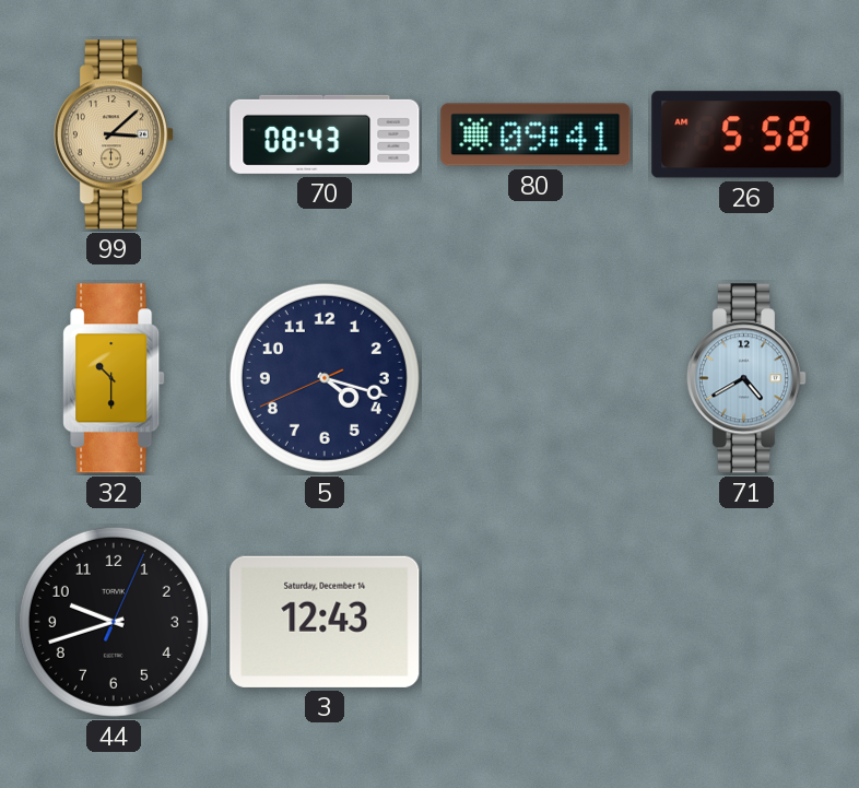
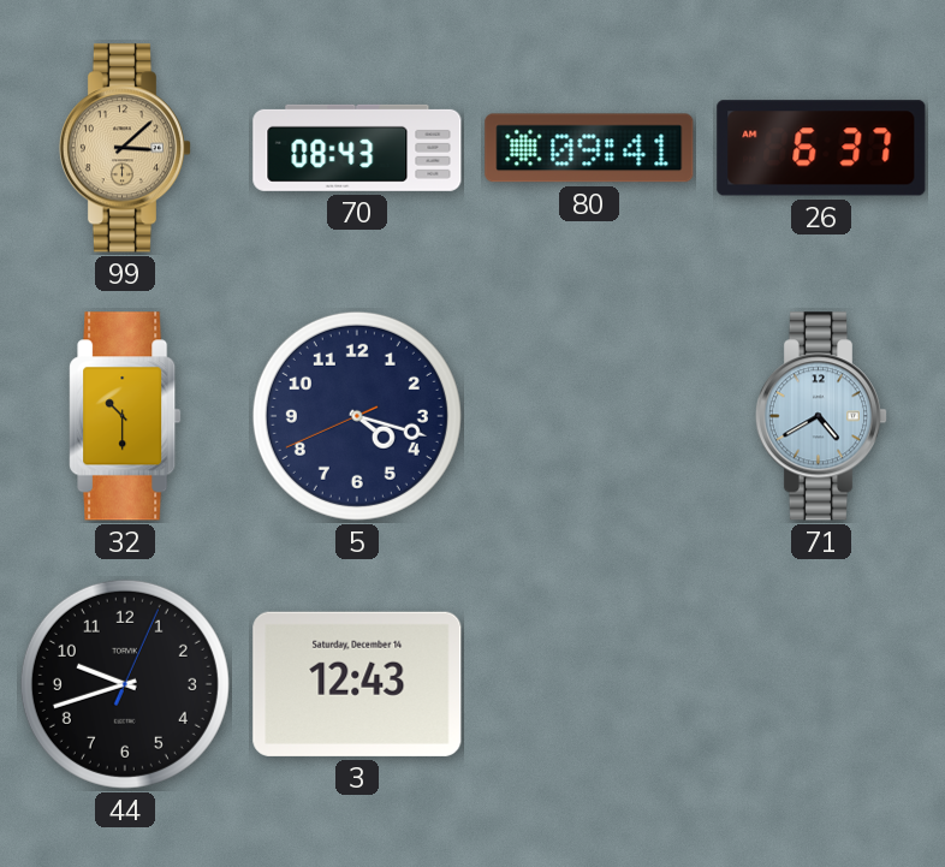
26: 5:58 -> 6:37 (821, 148)
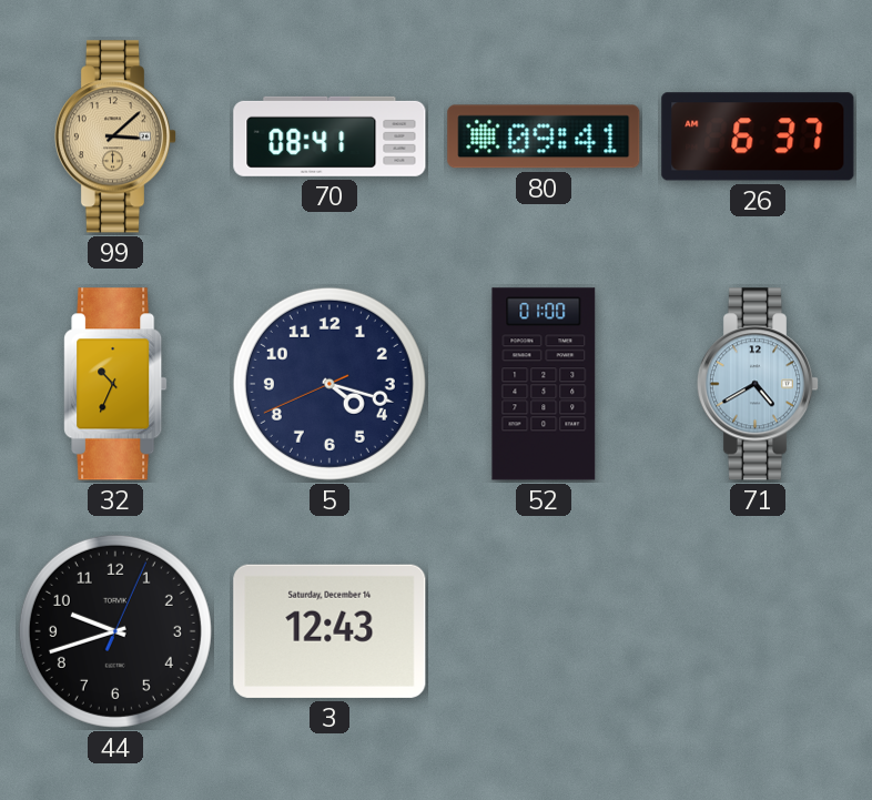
70: 08:43 -> 08:41 (329, 136)
32: 10:30 -> 10:34 (115, 384)
52: none -> 01:00 (544, 384)
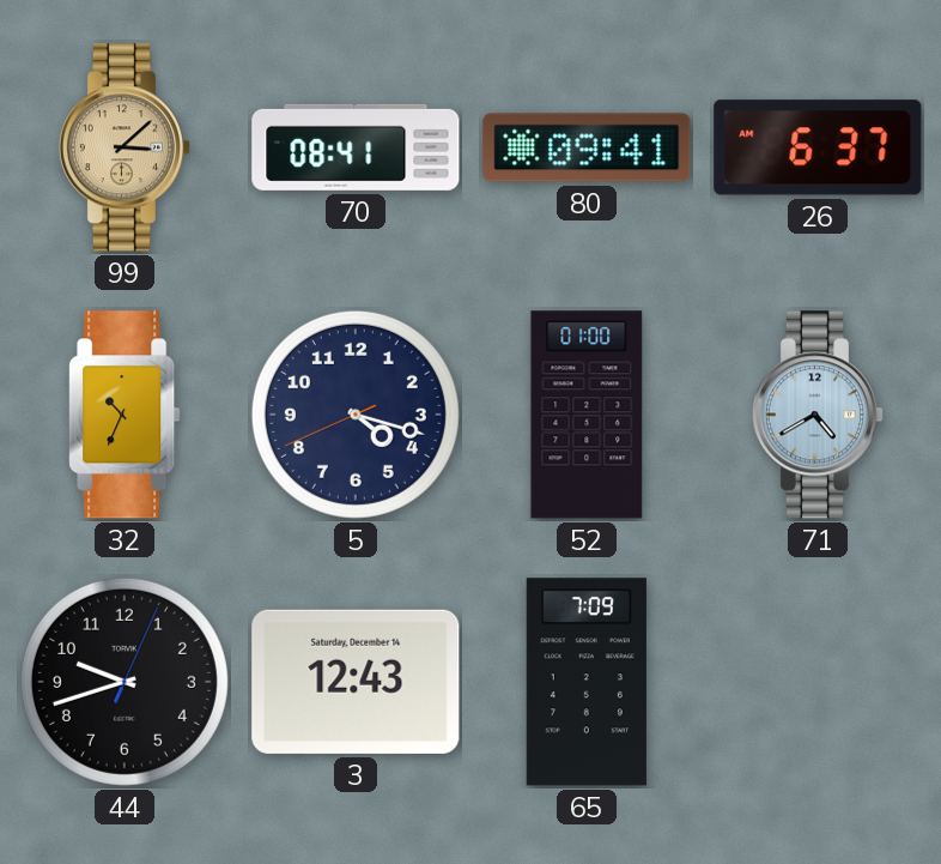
65: none -> 7:09 (587, 682)
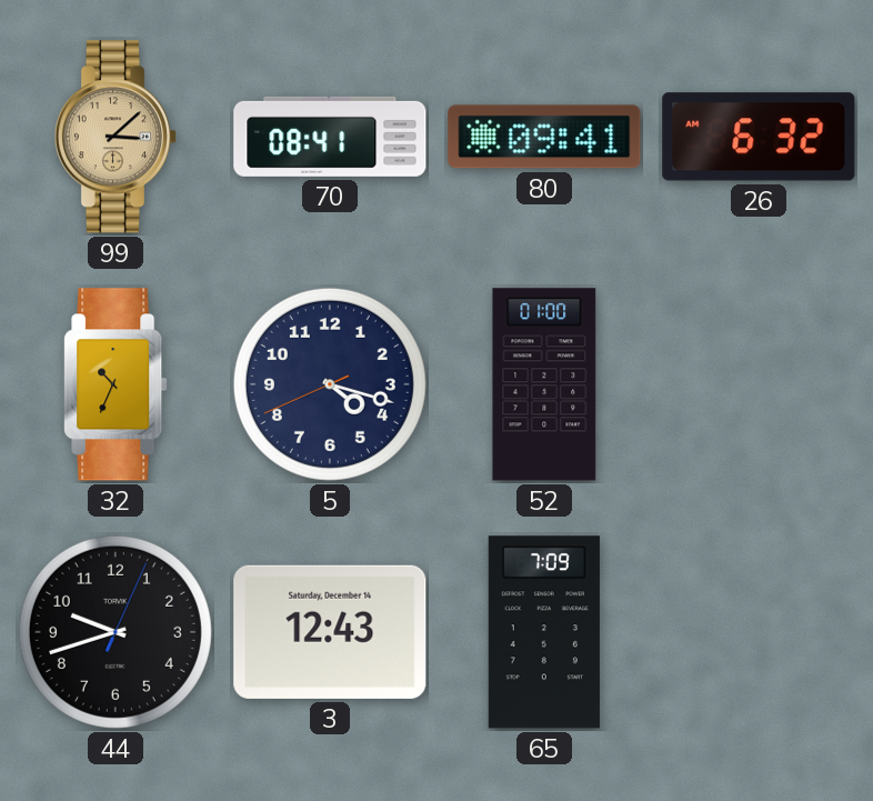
26: 6:37 -> 6:32 (759, 137)
71: 4:40 -> none (818, 415)
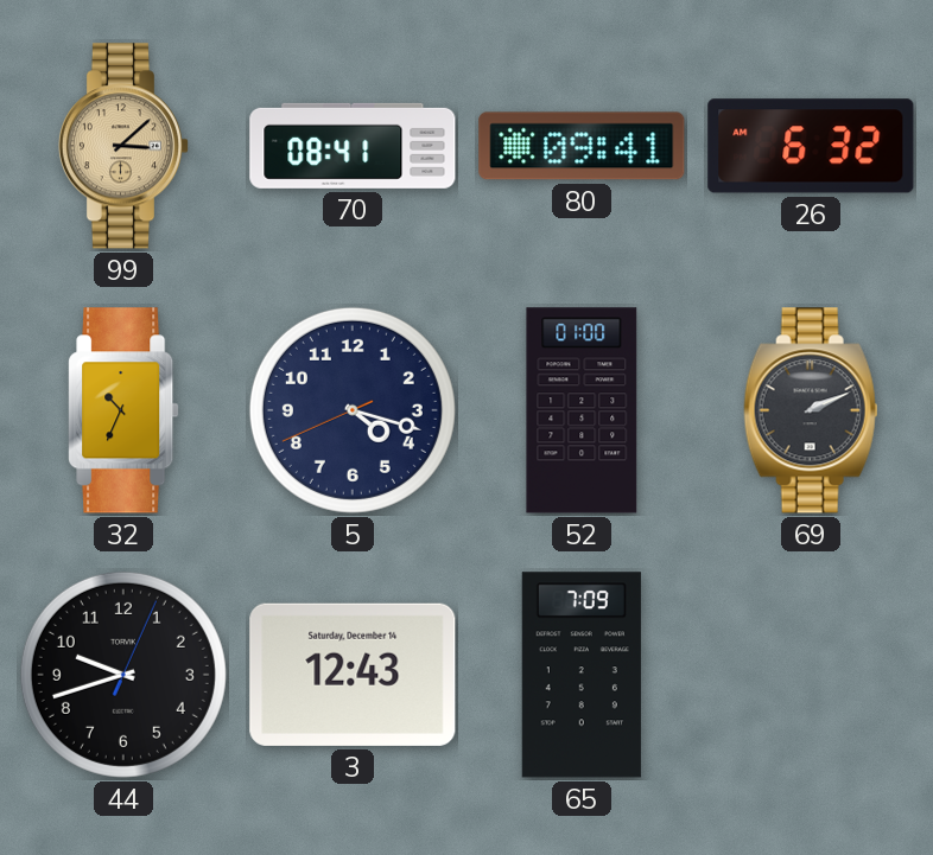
69: none -> 2:11 (811, 410)
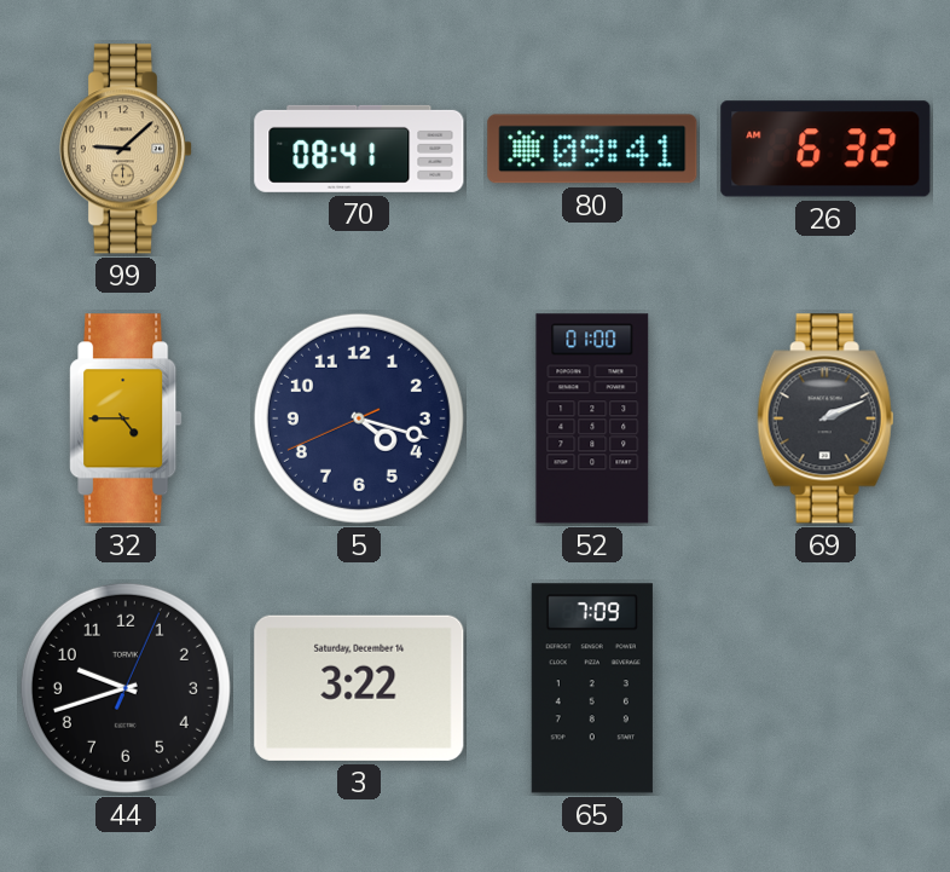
99: 3:08 -> 9:08 (126, 149)
32: 10:34 -> 4:45 (126, 418)
3: 12:43 -> 3:22 (359, 688)
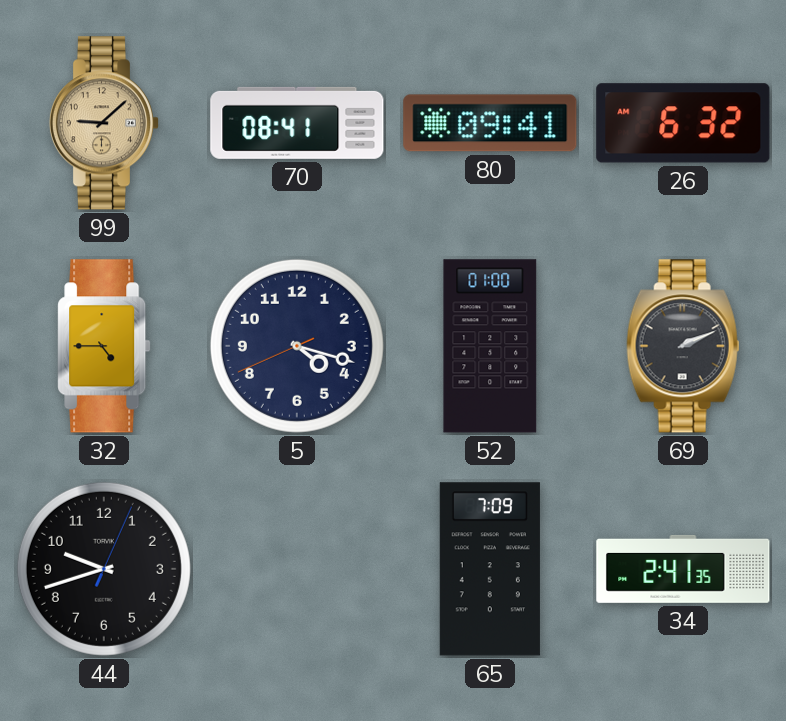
3: 3:22 -> none (359, 688)
34: none -> 2:41 (683, 569)
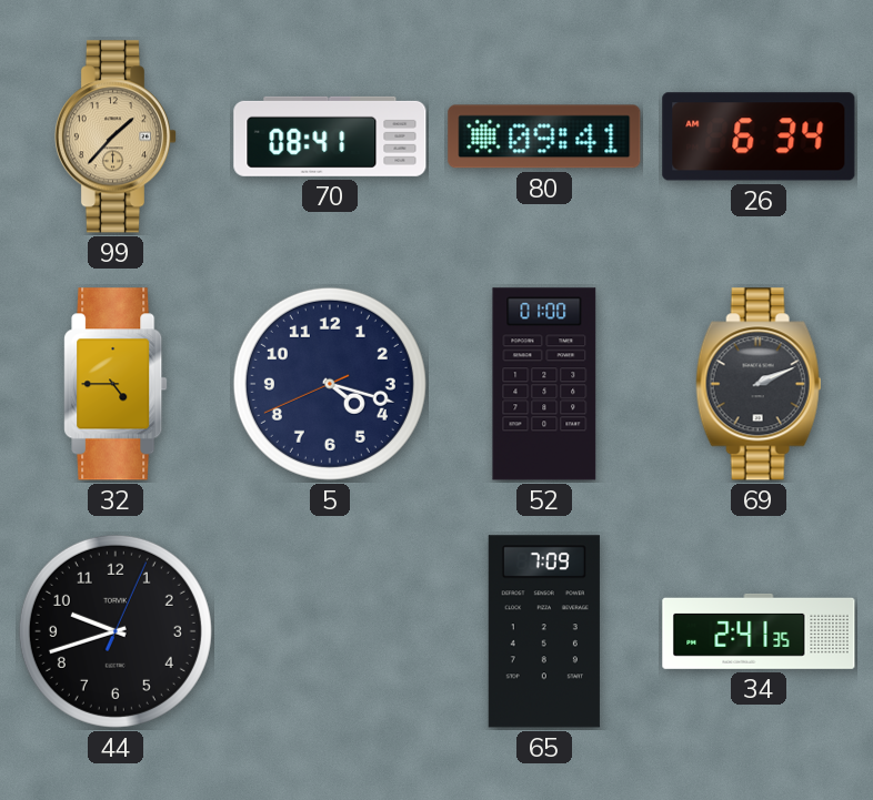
99: 9:08 -> 1:37 (116, 136)
26: 6:32 -> 6:34 (759, 136)
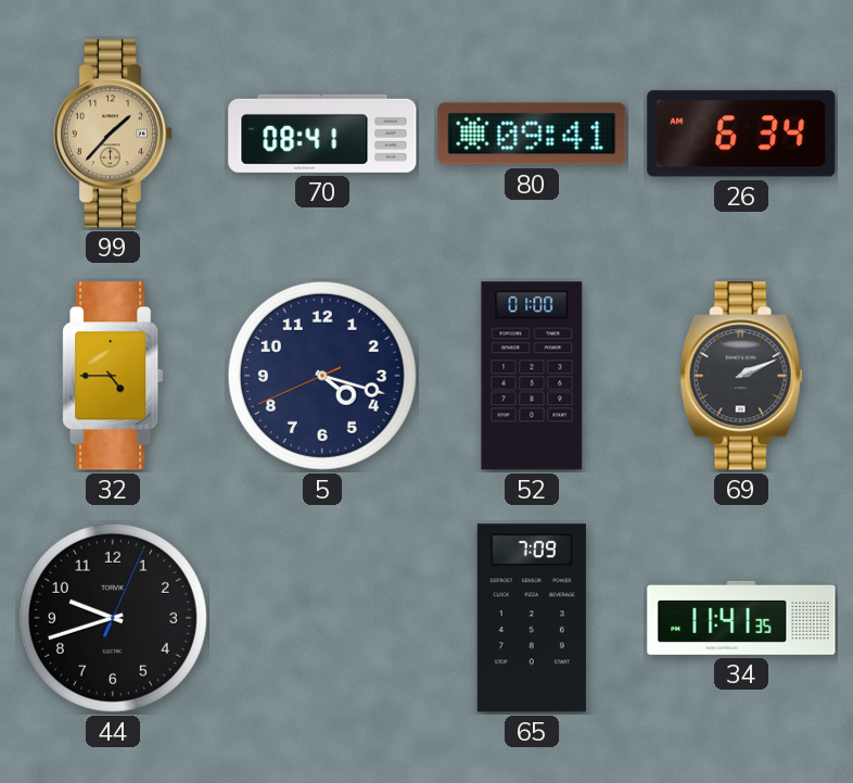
34: 2:41 -> 11:41 (741, 618)
